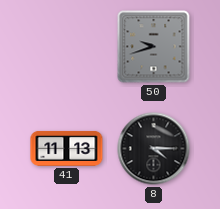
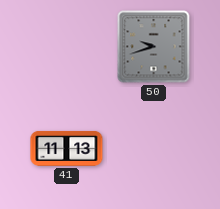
8: 4:15 -> none (154, 149)
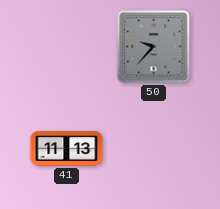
50: 9:42 -> 9:37 (154, 47)
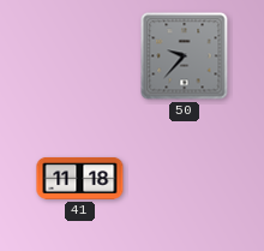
41: 11:13 -> 11:18 (80, 178)
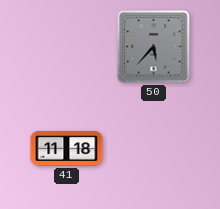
50: 9:37 -> 5:37 (154, 47)
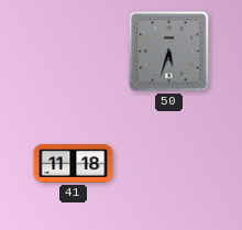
50: 5:37 -> 5:33 (169, 52)
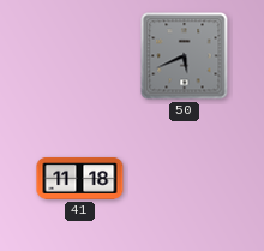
50: 5:33 -> 5:41 (185, 56)
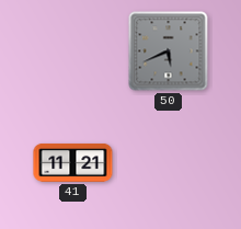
41: 11:18 -> 11:21 (73, 162)
